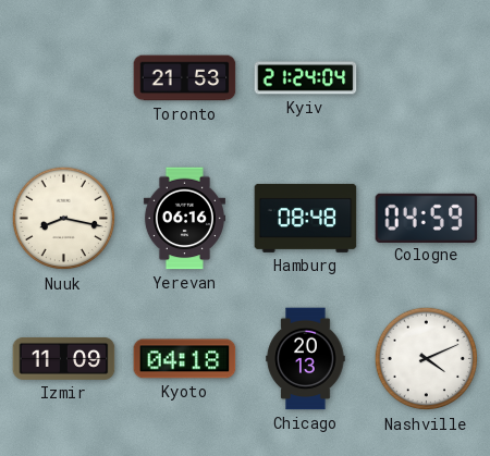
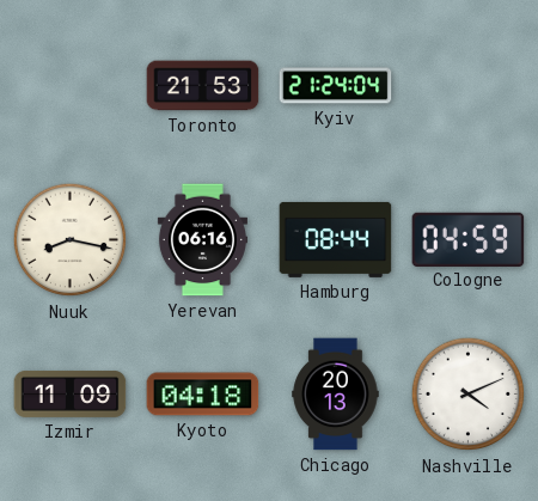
Hamburg: 08:48 -> 08:44 (336, 239)
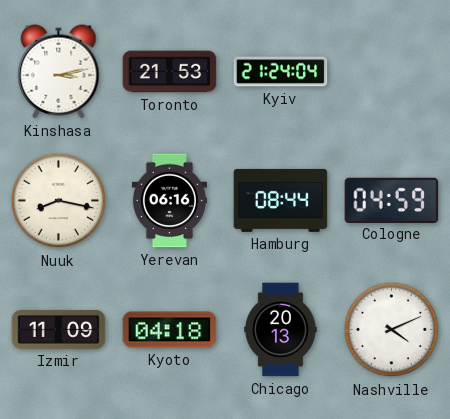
Kinshasa: none -> 3:13 (59, 72)
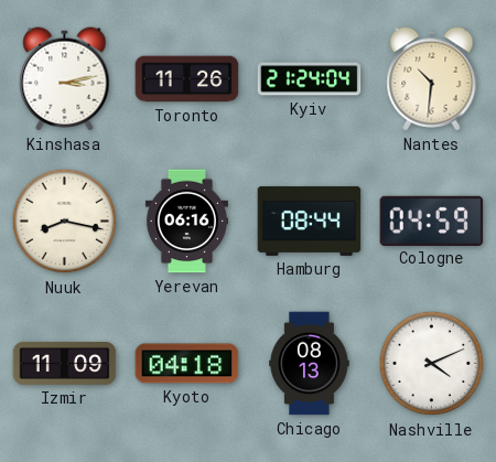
Toronto: 21:53 -> 11:26 (187, 79)
Nantes: none -> 10:31 (432, 79)
Chicago: 20:13 -> 08:13 (310, 364)
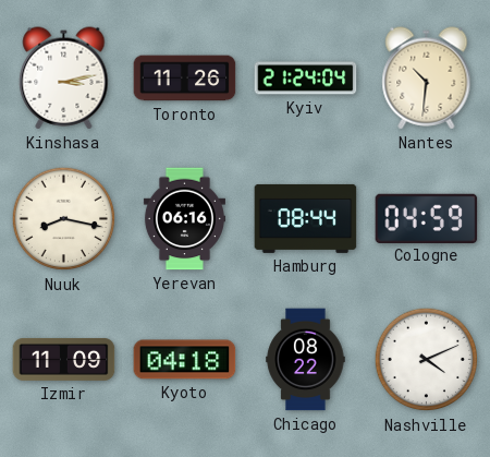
Chicago: 08:13 -> 08:22 (306, 360)
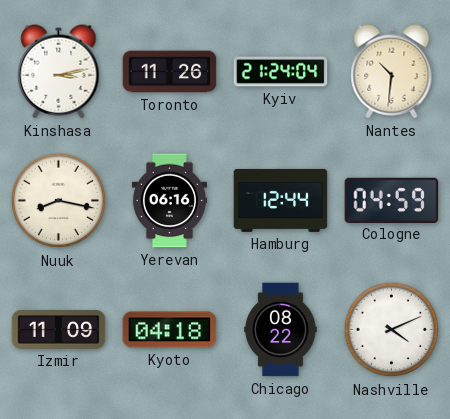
Hamburg: 08:44 -> 12:44 (281, 200)
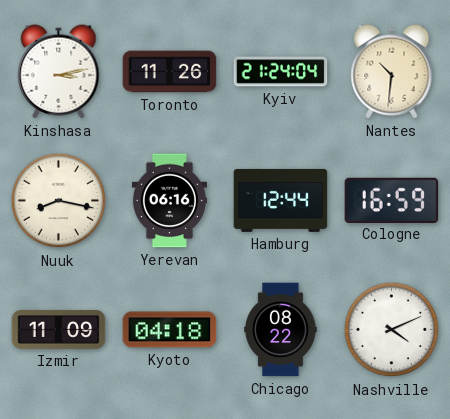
Cologne: 04:59 -> 16:59 (392, 200)
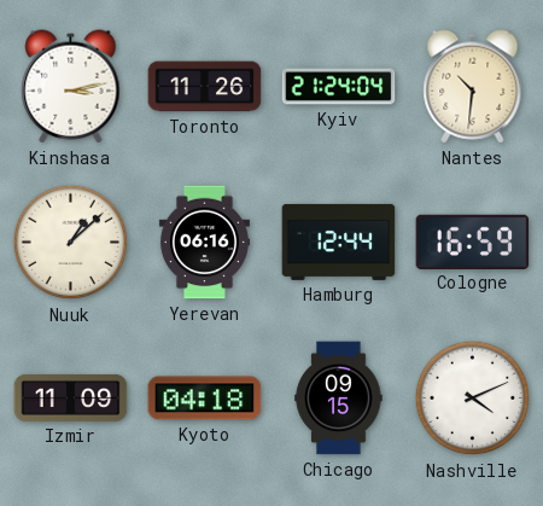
Nuuk: 8:17 -> 1:08 (71, 243)
Chicago: 08:22 -> 09:15 (339, 399)
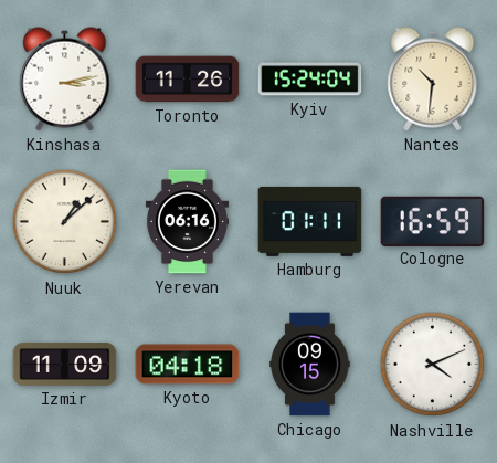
Kyiv: 21:24 -> 15:24 (310, 80)
Hamburg: 12:44 -> 01:11 (310, 221)
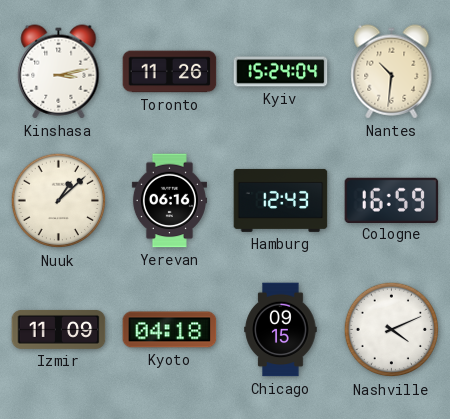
Hamburg: 01:11 -> 12:43 (281, 200)
